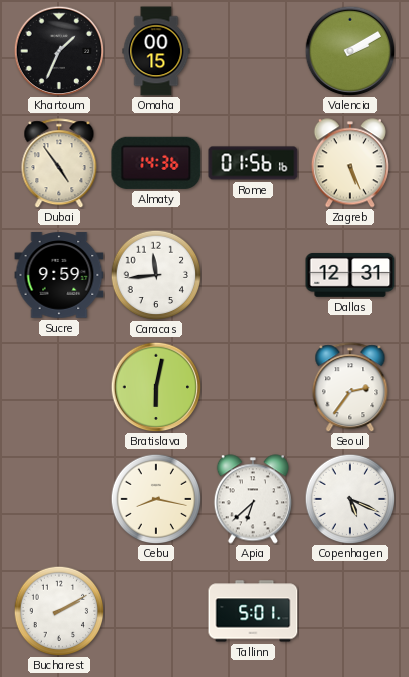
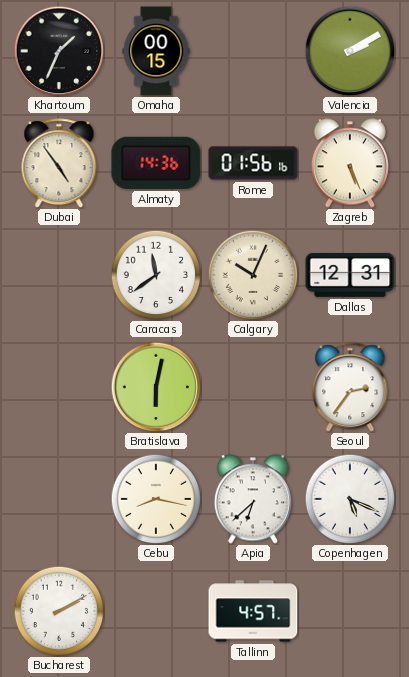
Sucre: 9:59 -> none (59, 275)
Caracas: 11:44 -> 11:39 (156, 275)
Calgary: none -> 10:04 (253, 275)
Tallinn: 5:01 -> 4:57 (253, 611)
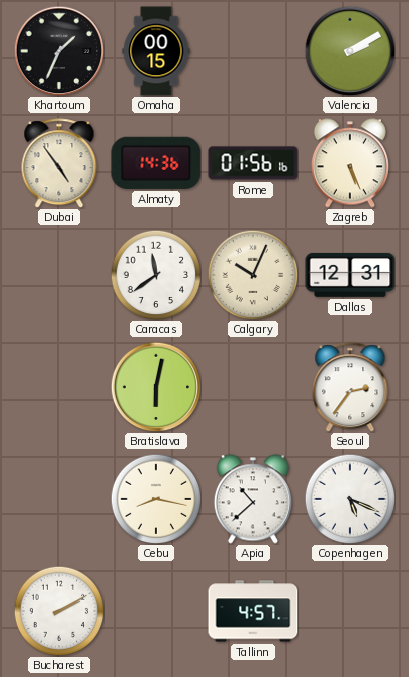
Apia: 6:38 -> 10:38 (253, 499)
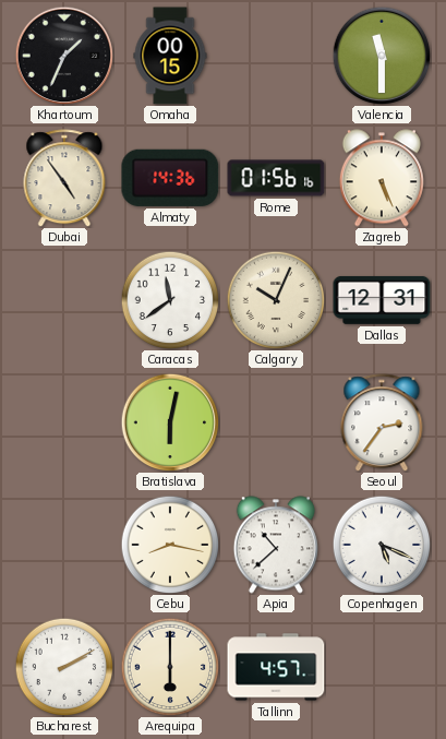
Valencia: 2:10 -> 11:30 (382, 56)
Arequipa: none -> 6:00 (170, 667)
